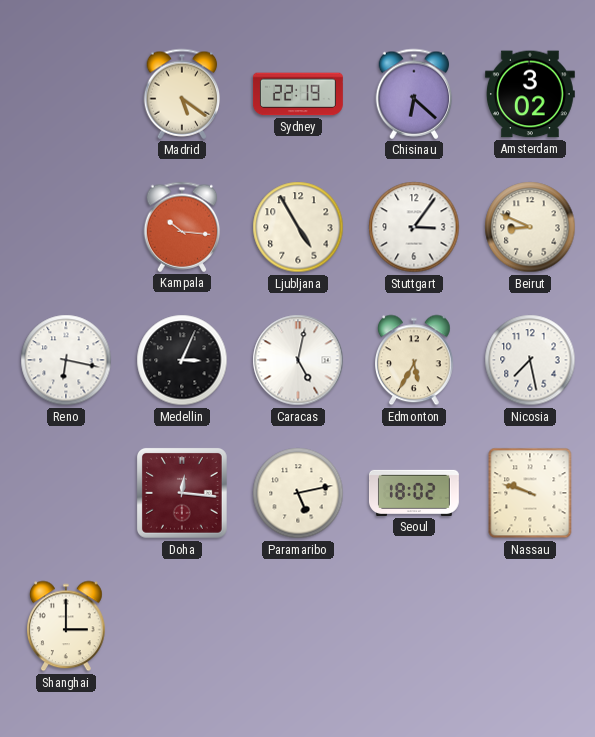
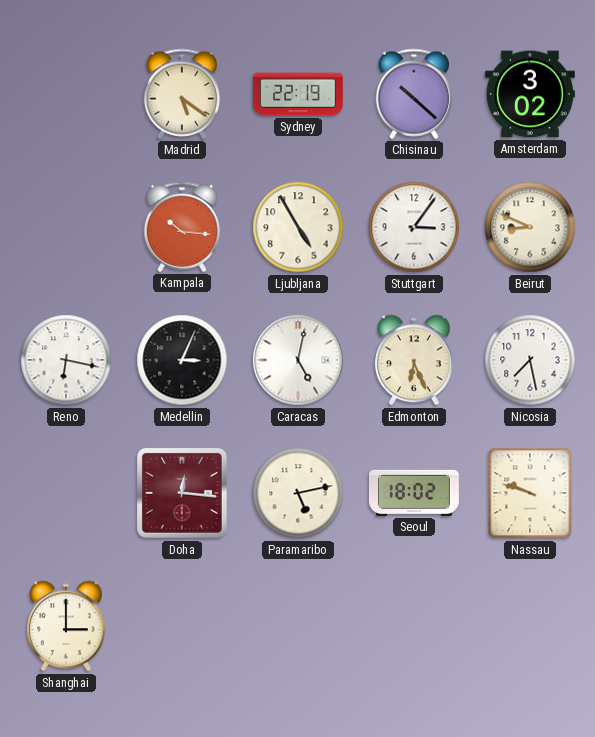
Chisinau: 6:22 -> 10:22 (414, 94)
Edmonton: 5:35 -> 6:26 (415, 360)
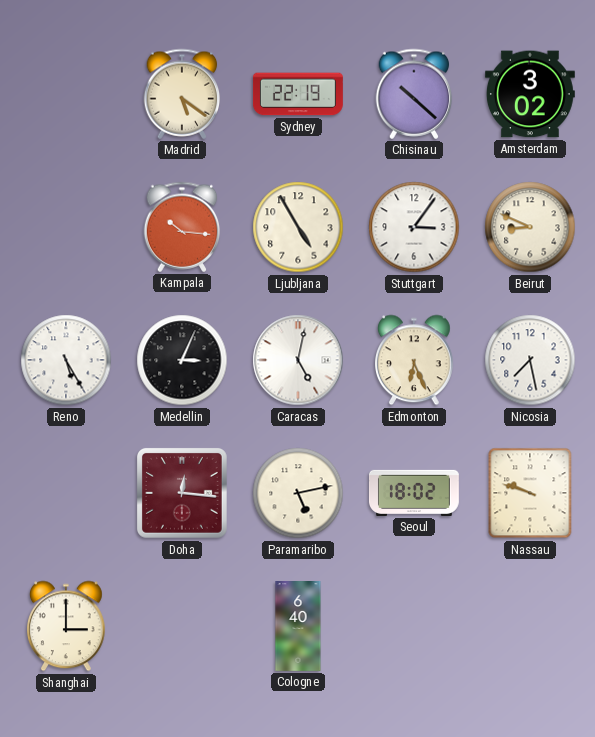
Reno: 6:17 -> 5:25 (66, 360)
Cologne: none -> 6:40 (298, 627)
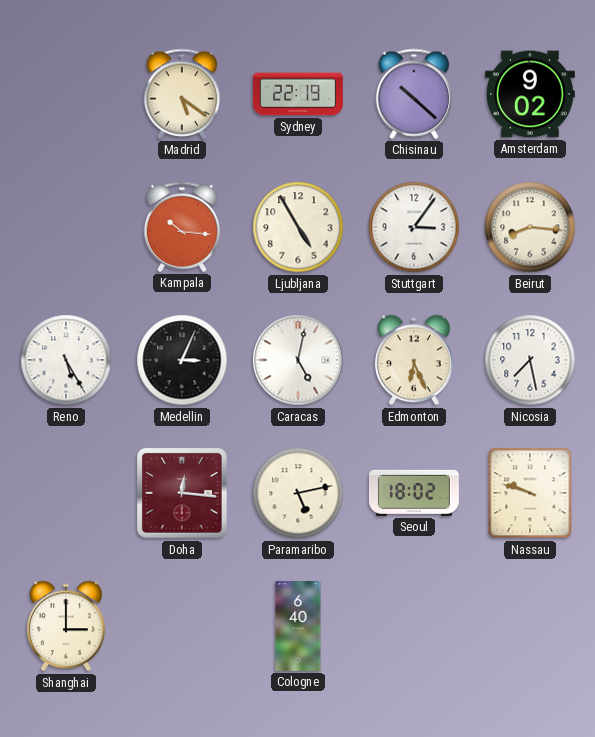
Amsterdam: 3:02 -> 9:02 (530, 94)
Beirut: 8:49 -> 8:16 (530, 227)
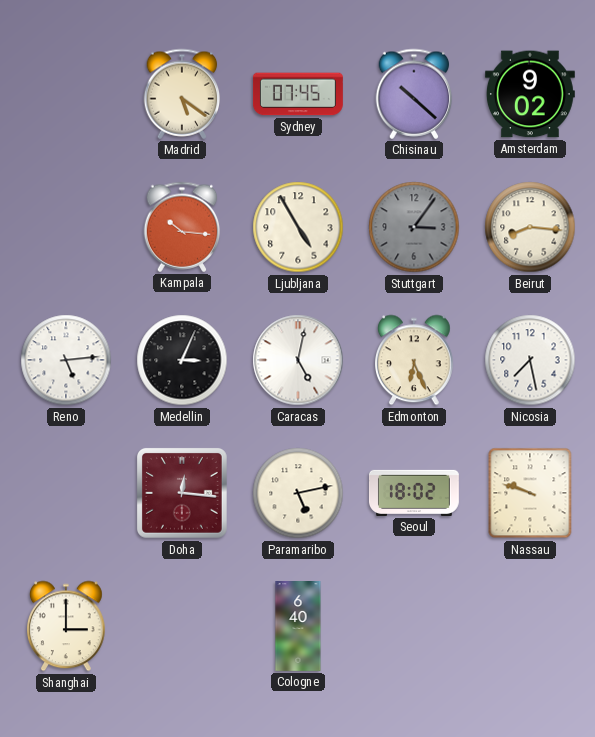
Sydney: 22:19 -> 07:45 (298, 94)
Stuttgart dial: white -> grey (414, 227)
Reno: 5:25 -> 5:14 (66, 360)
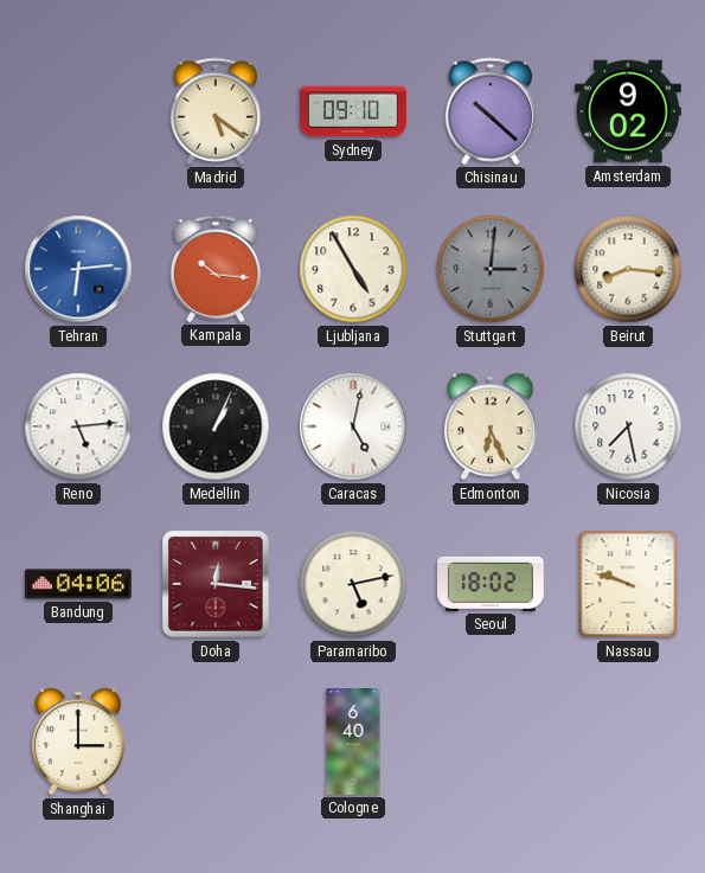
Sydney: 07:45 -> 09:10 (353, 111)
Tehran: none -> 6:14 (78, 269)
Stuttgart: 3:06 -> 3:01 (491, 269)
Medellin: 3:04 -> 1:04 (216, 426)
Bandung: none -> 04:06 (78, 584)
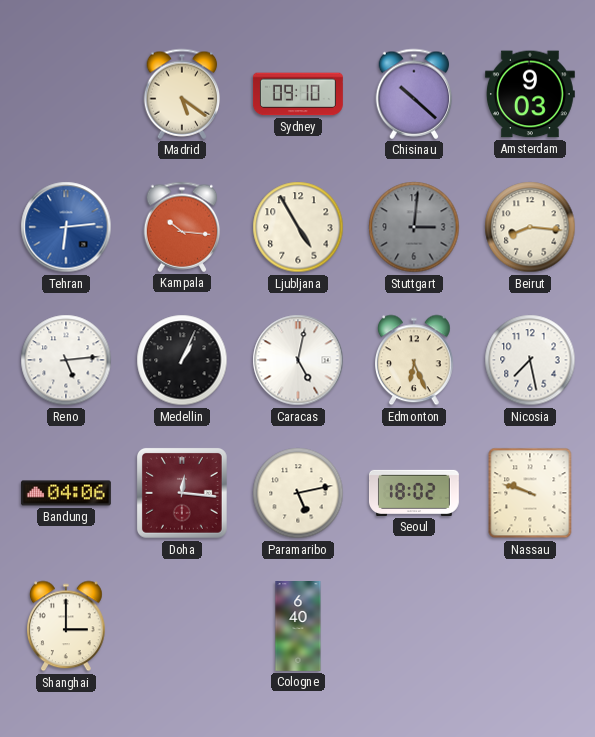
Amsterdam: 9:02 -> 9:03 (530, 94)
